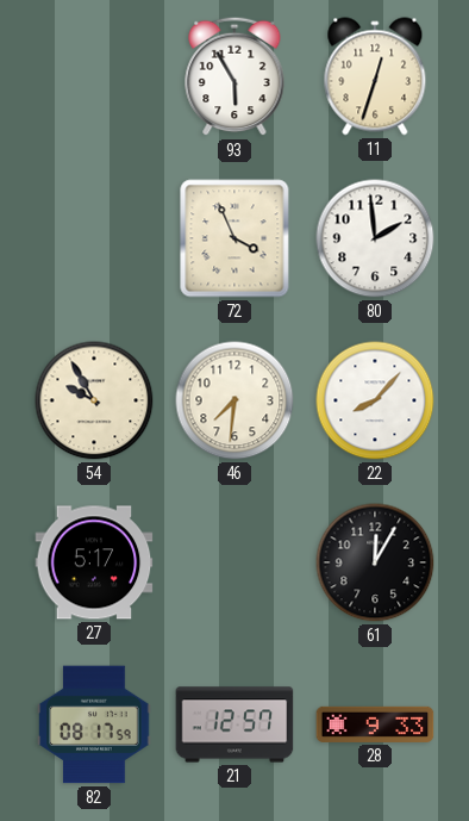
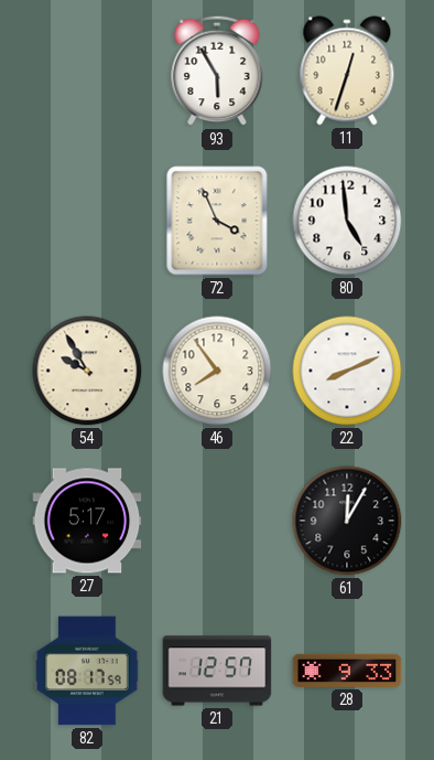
80: 1:59 -> 4:59 (347, 221)
46: 7:31 -> 7:54 (217, 371)
22: 8:07 -> 8:11 (347, 371)
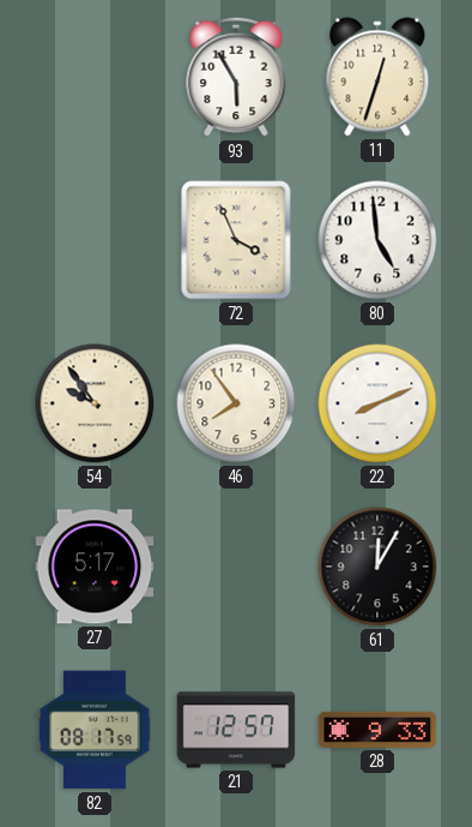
54: 9:55 -> 9:54 (95, 403)
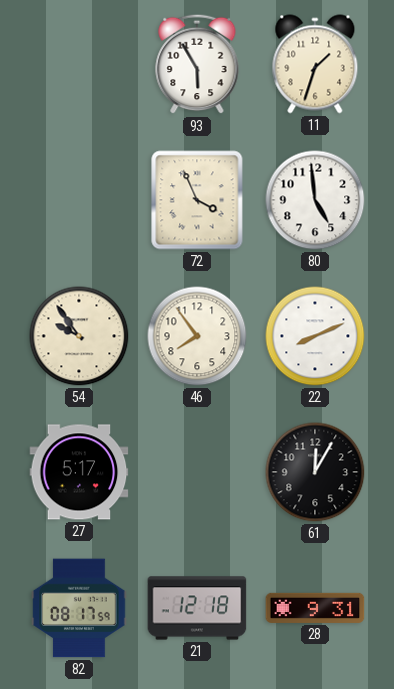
11: 12:33 -> 1:33 (315, 64)
21: 12:57 -> 12:18 (197, 608)
28: 9:33 -> 9:31 (315, 608)
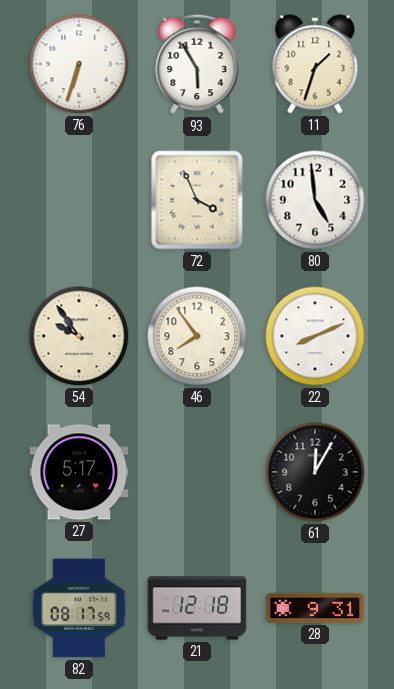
76: none -> 6:33 (79, 64)
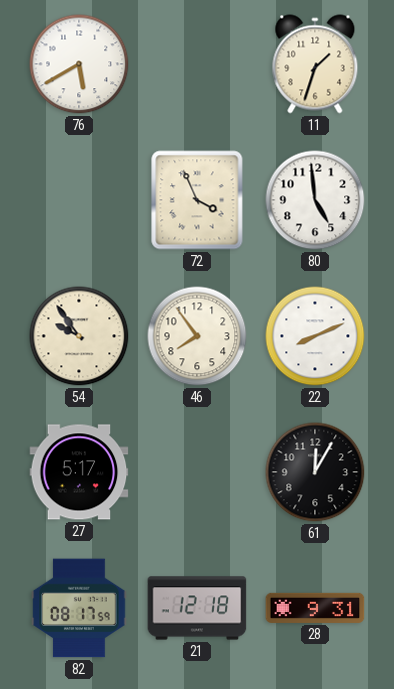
76: 6:33 -> 5:40 (79, 64)
93: 5:55 -> none (197, 64)
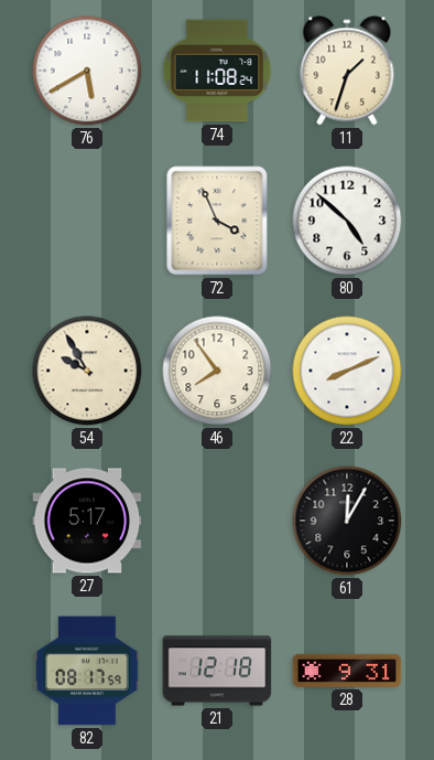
74: none -> 11:08 (217, 71)
80: 4:59 -> 4:52 (347, 221)
54: 9:54 -> 9:55 (87, 371)
